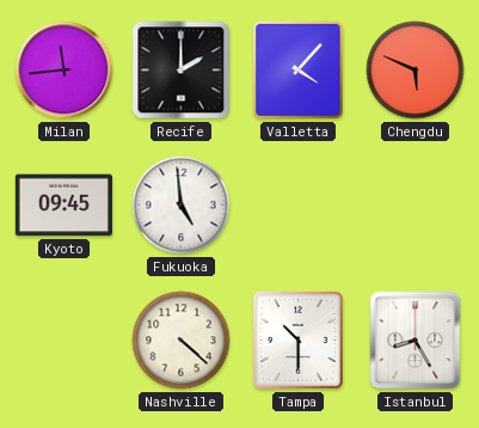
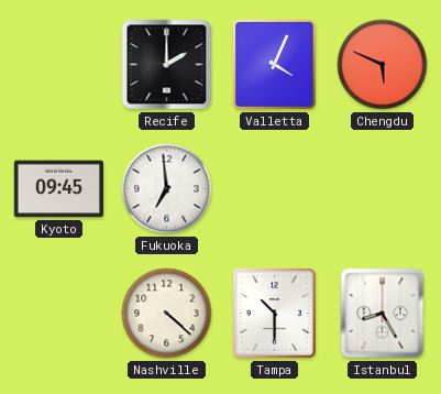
Milan: 11:44 -> none (65, 71)
Valletta: 4:07 -> 4:04 (274, 64)
Fukuoka: 4:59 -> 6:59 (167, 189)
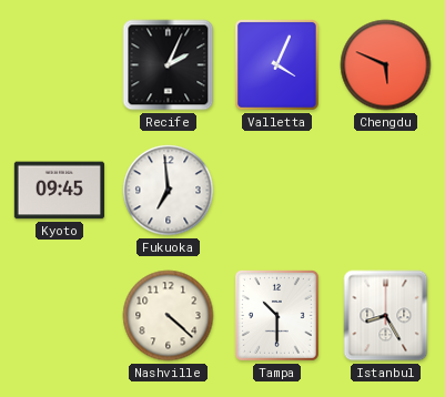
Recife: 2:00 -> 2:04 (169, 65)
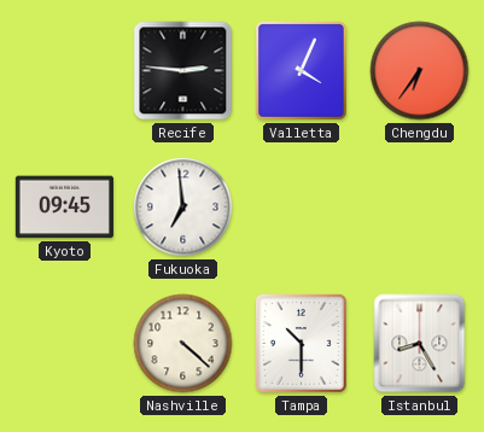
Recife: 2:04 -> 2:46 (183, 71)
Chengdu: 5:49 -> 6:36 (420, 71)
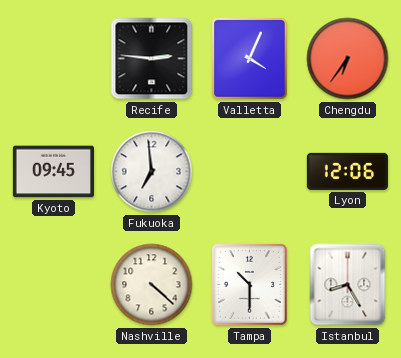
Lyon: none -> 12:06 (347, 171)
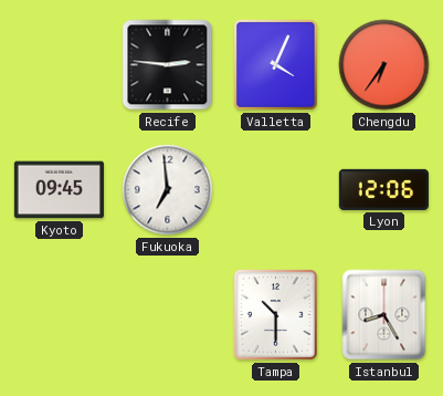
Nashville: 4:22 -> none (152, 285)
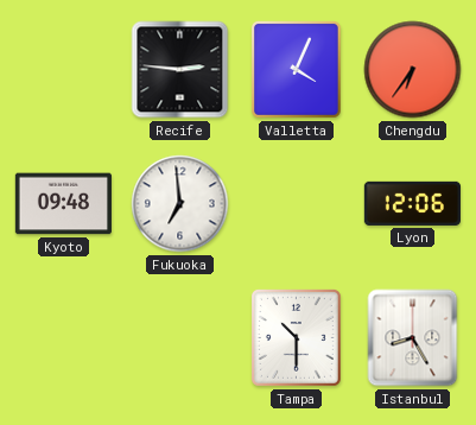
Kyoto: 09:45 -> 09:48 (63, 204)
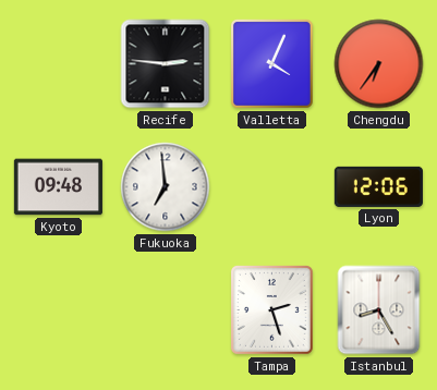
Tampa: 10:30 -> 2:27 (271, 309)
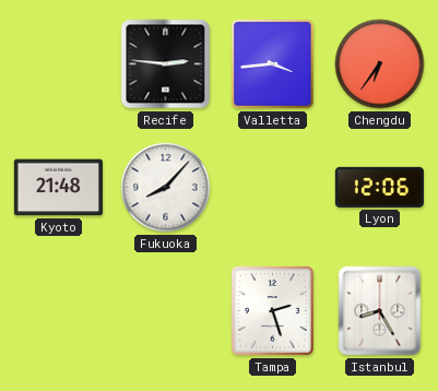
Valletta: 4:04 -> 3:44 (272, 63)
Kyoto: 09:48 -> 21:48 (58, 188)
Fukuoka: 6:59 -> 8:07 (166, 188)
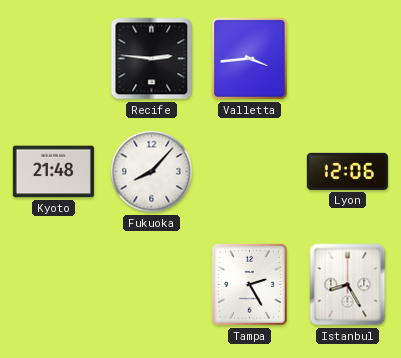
Chengdu: 6:36 -> none (380, 64)
Tampa: 2:27 -> 2:25 (249, 284)
